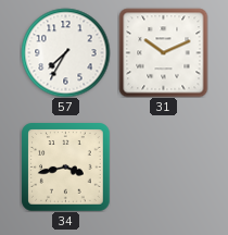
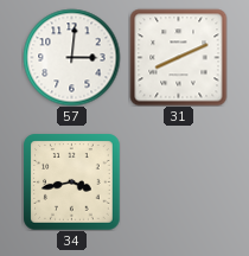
57: 7:35 -> 3:01 (71, 57)
31: 10:11 -> 8:11 (178, 57)
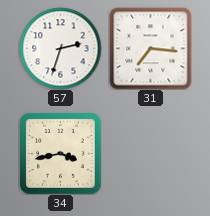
57: 3:01 -> 2:33 (60, 48)
31: 8:11 -> 7:16 (150, 48)
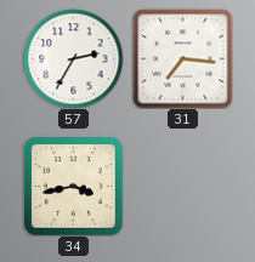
57: 2:33 -> 2:35 (73, 58)
